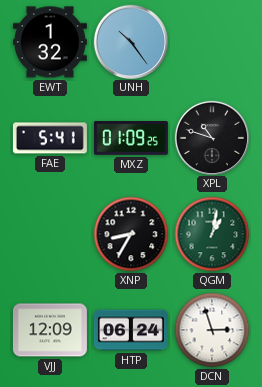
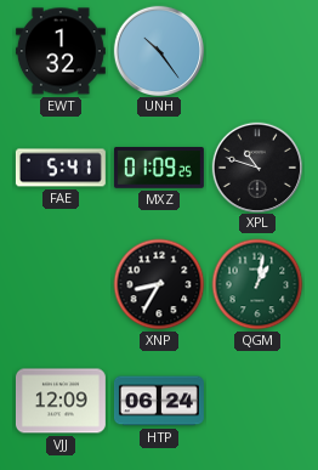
DCN: 2:57 -> none (212, 330)
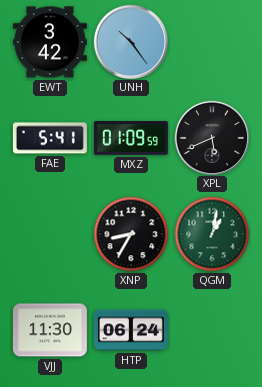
EWT: 1:32 -> 3:42 (50, 42)
MXZ: 01:09:25 -> 01:09:59 (131, 138)
XPL: 10:48 -> 5:41 (211, 137)
VJJ: 12:09 -> 11:30 (50, 330)
